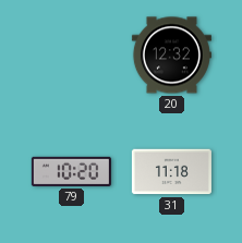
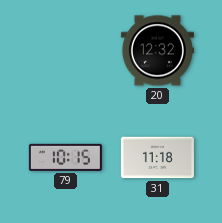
79: 10:20 -> 10:15 (65, 157)
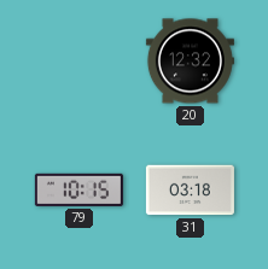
31: 11:18 -> 03:18 (190, 191)
